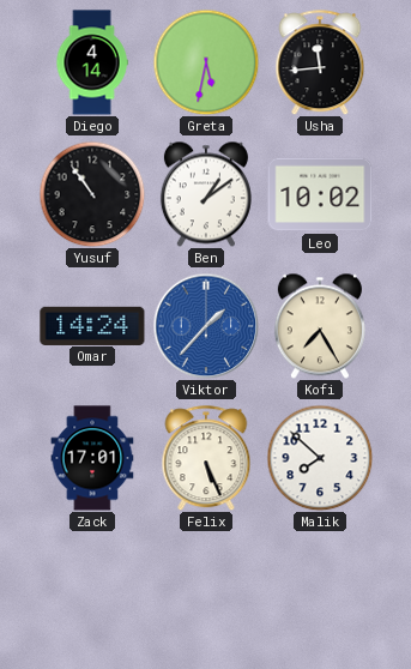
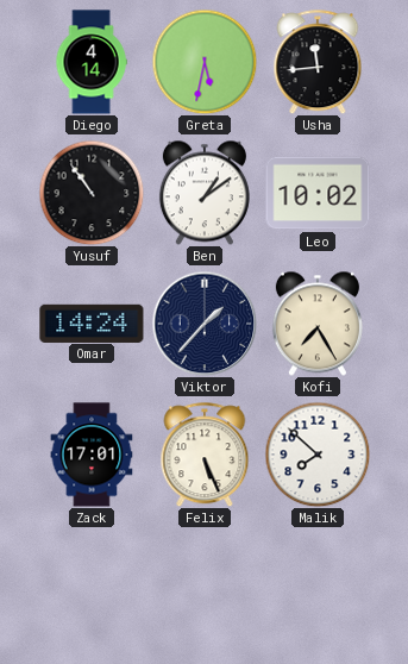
Viktor dial: blue -> navy (205, 324)
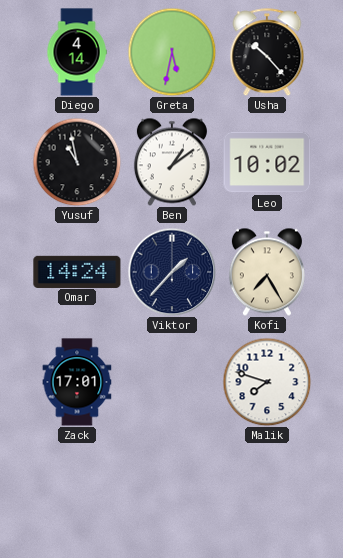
Usha: 11:44 -> 10:23 (267, 52)
Yusuf: 10:54 -> 10:58 (77, 162)
Felix: 5:26 -> none (205, 455)
Malik: 7:52 -> 7:48 (267, 382)
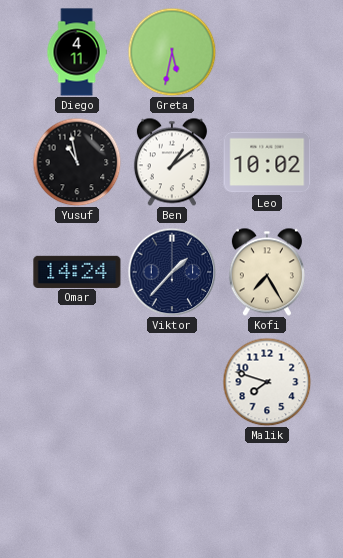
Diego: 4:14 -> 4:11 (77, 52)
Usha: 10:23 -> none (267, 52)
Zack: 17:01 -> none (77, 382)
